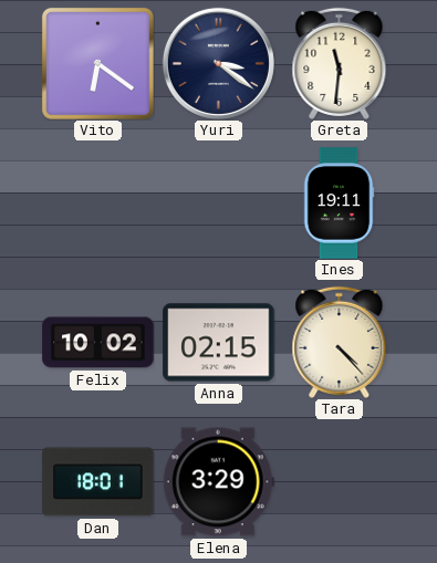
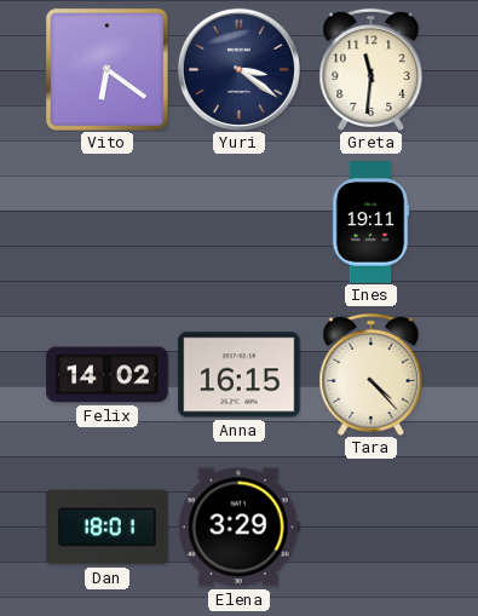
Felix: 10:02 -> 14:02 (108, 375)
Anna: 02:15 -> 16:15 (240, 375)
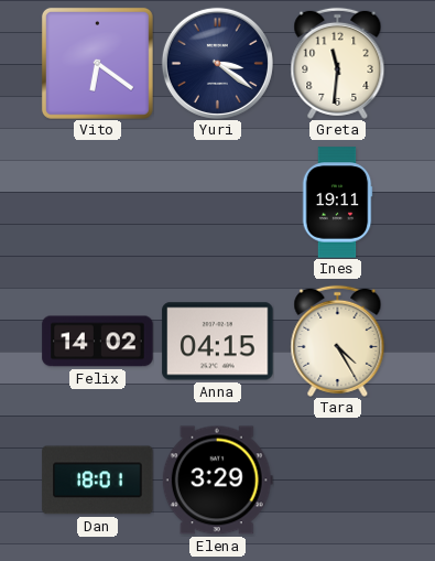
Anna: 16:15 -> 04:15 (218, 342)
Tara: 4:23 -> 4:25 (338, 341)
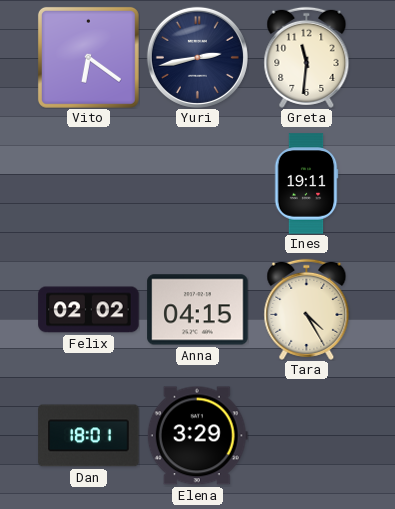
Yuri: 3:21 -> 2:43 (197, 57)
Felix: 14:02 -> 02:02 (89, 310)
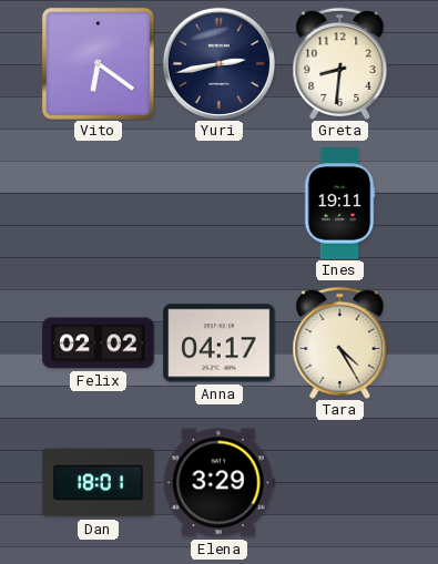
Greta: 11:31 -> 8:31 (340, 63)
Anna: 04:15 -> 04:17 (220, 343)
